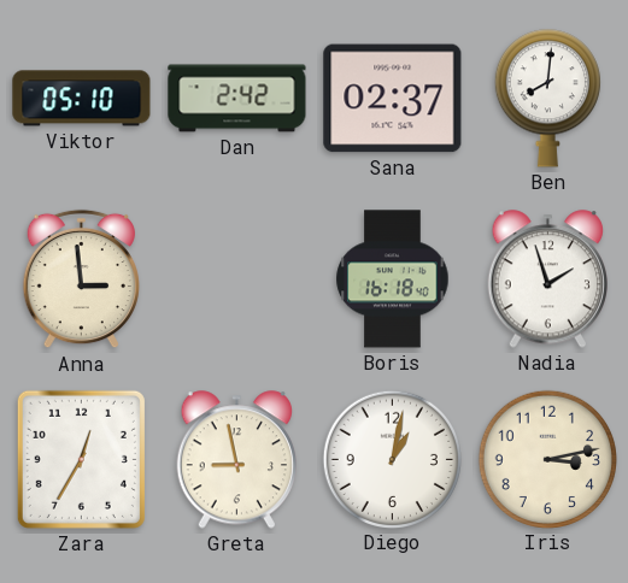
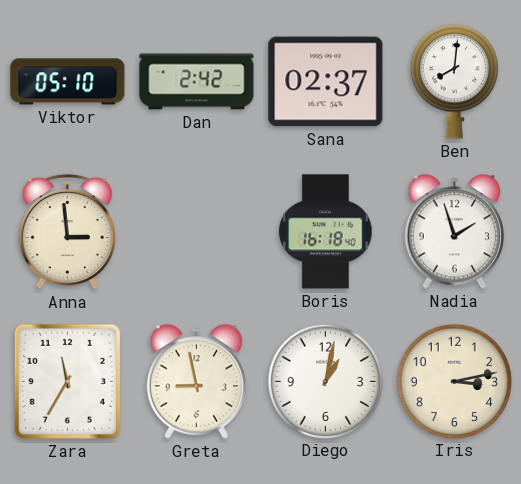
Zara: 12:35 -> 11:35 (67, 381)
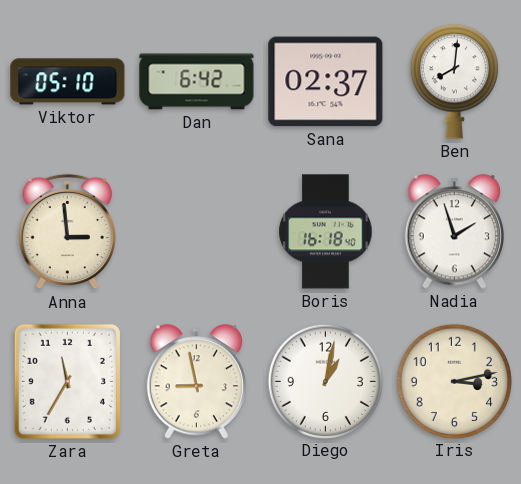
Dan: 2:42 -> 6:42 (197, 82)
